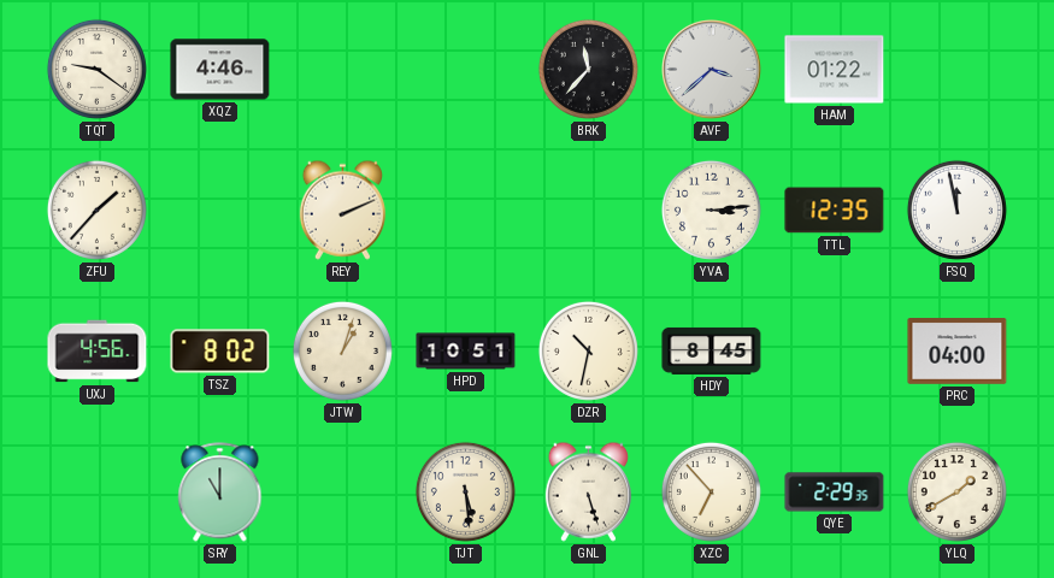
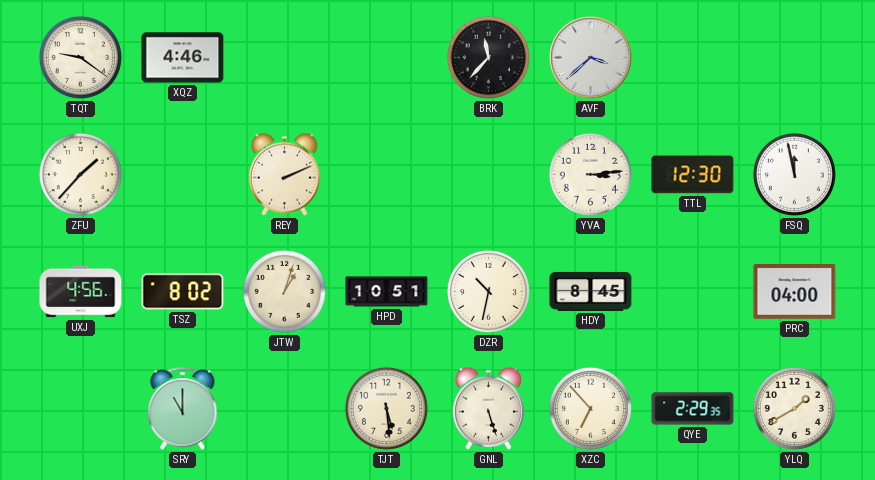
HAM: 01:22 -> none (835, 70)
TTL: 12:35 -> 12:30 (693, 175)
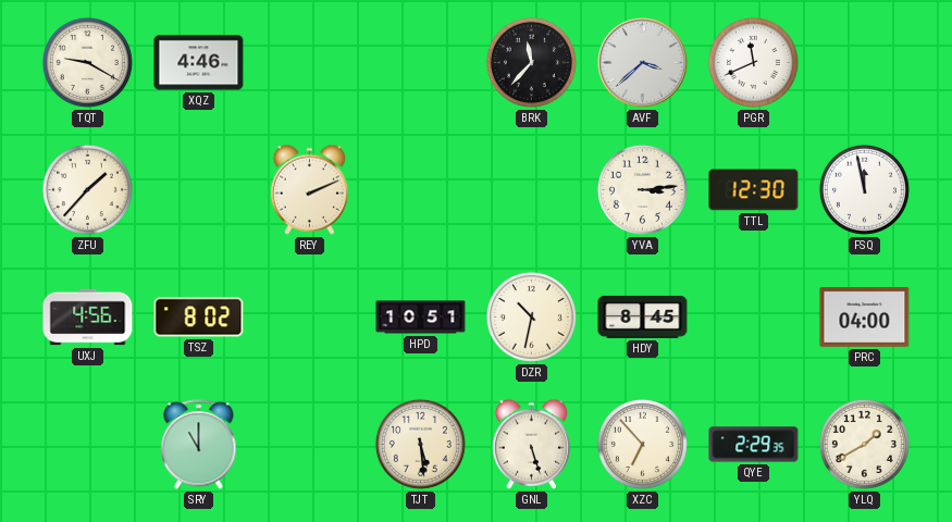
TQT: 9:21 -> 9:20 (87, 62)
PGR: none -> 11:41 (753, 62)
JTW: 1:03 -> none (284, 291)
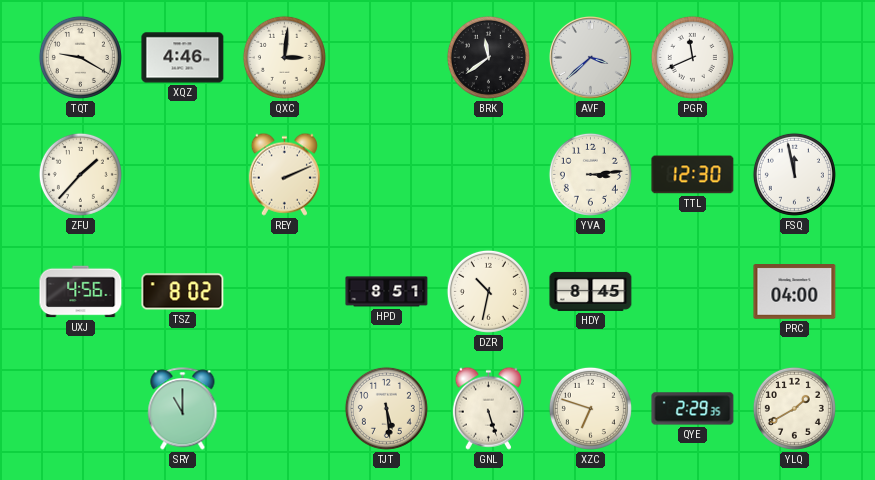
QXC: none -> 3:01 (284, 57)
BRK: 11:37 -> 11:39 (488, 57)
HPD: 10:51 -> 8:51 (387, 292)
XZC: 6:53 -> 6:48 (590, 408)
